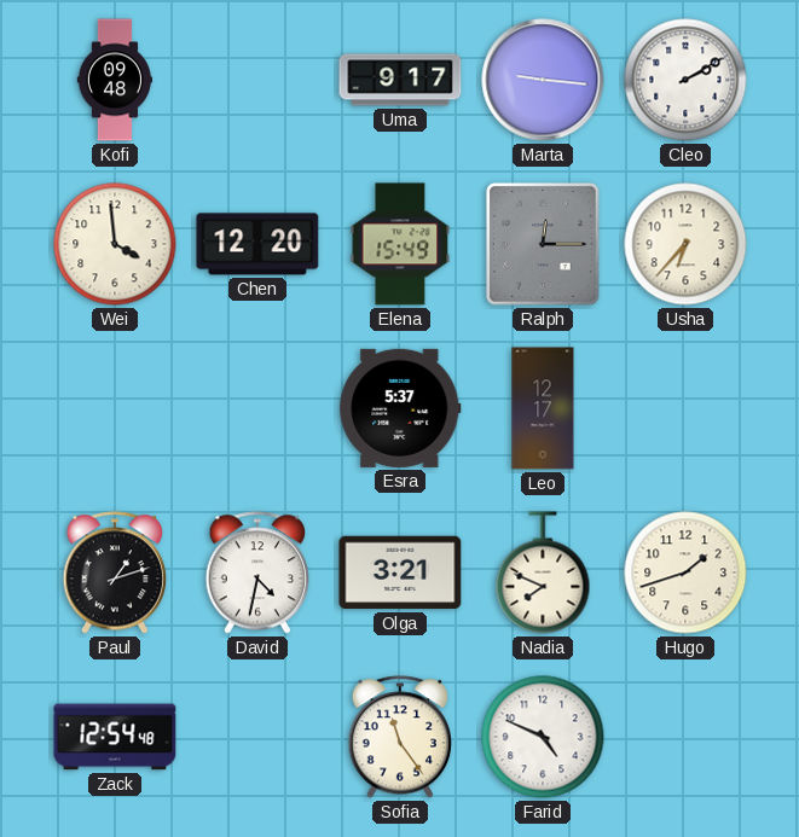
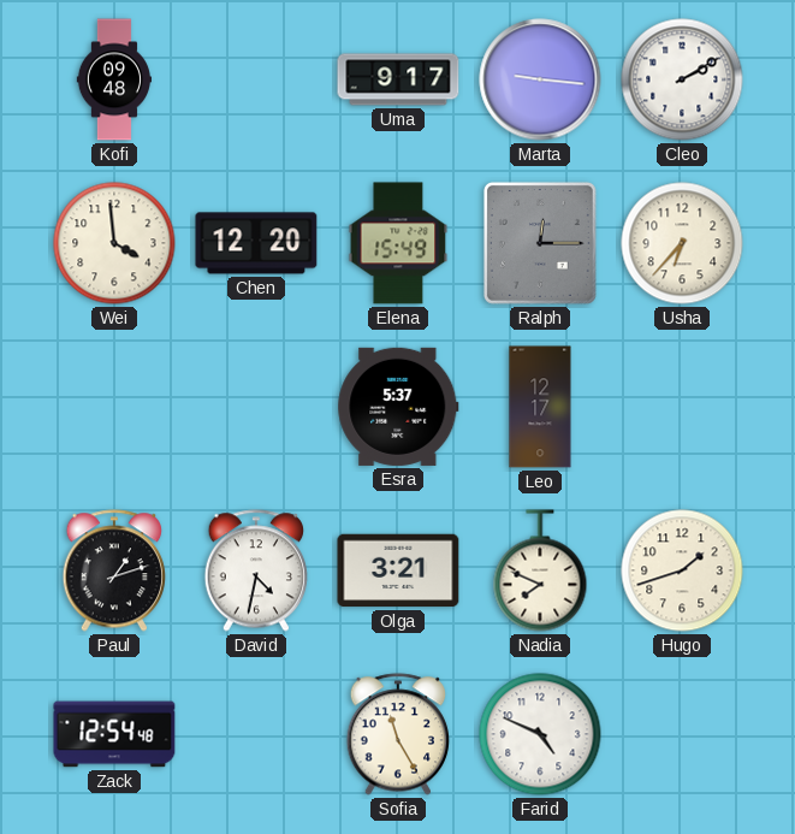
Sofia: 11:24 -> 11:25 (397, 734)
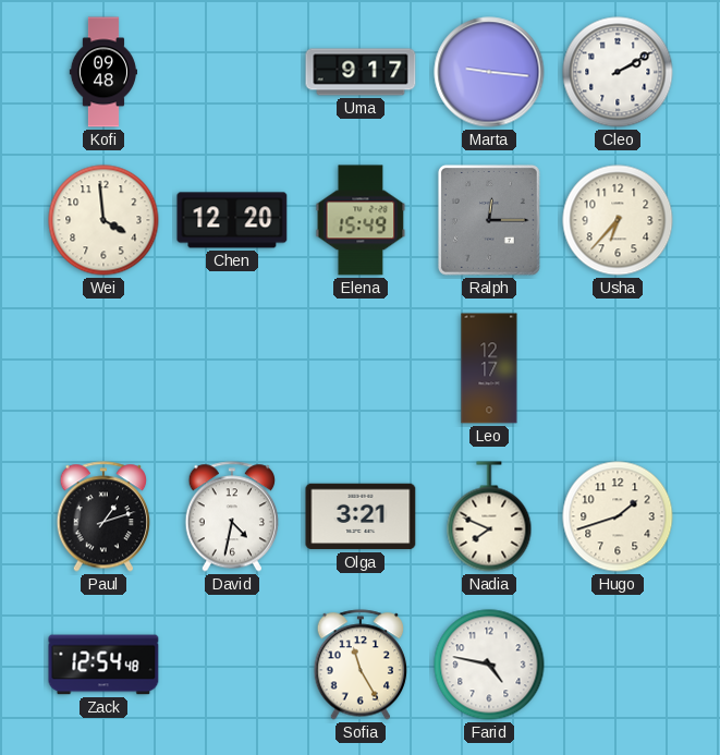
Esra: 5:37 -> none (398, 407)
Farid: 4:49 -> 4:47 (489, 665)
